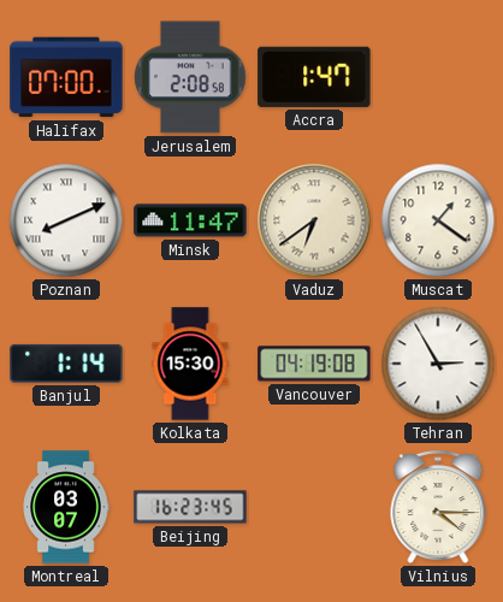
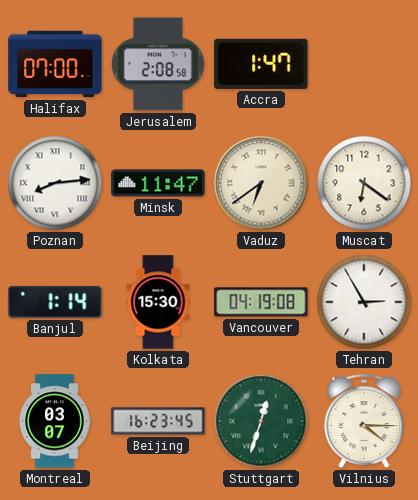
Poznan: 8:11 -> 8:14 (55, 183)
Muscat: 1:21 -> 6:21 (364, 183)
Stuttgart: none -> 12:33 (261, 421)
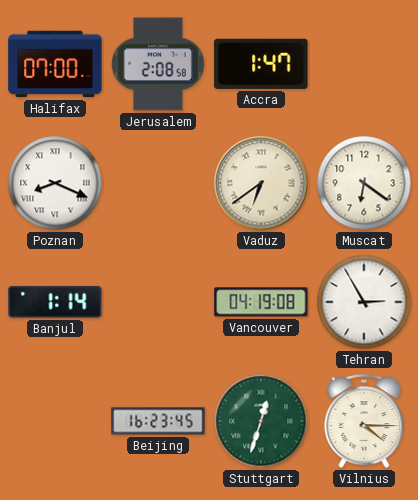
Poznan: 8:14 -> 8:19 (55, 183)
Minsk: 11:47 -> none (158, 183)
Kolkata: 15:30 -> none (158, 302)
Montreal: 03:07 -> none (55, 421)
